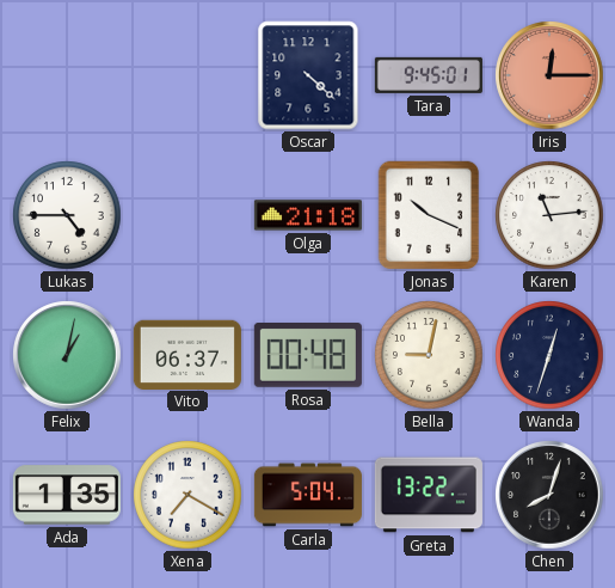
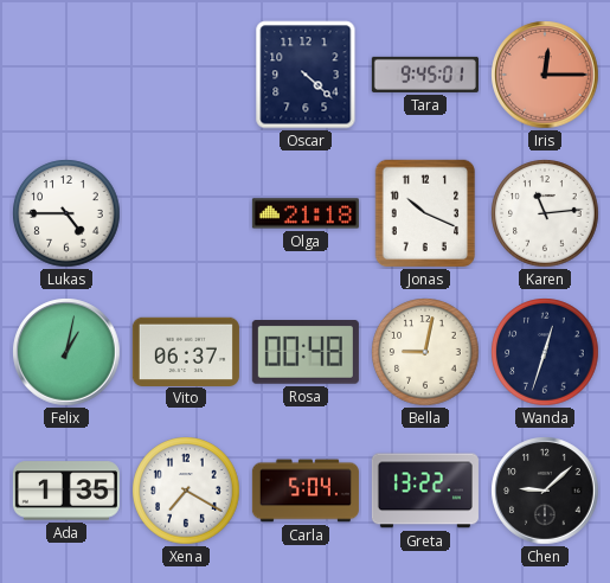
Chen: 8:03 -> 9:08 (545, 491)
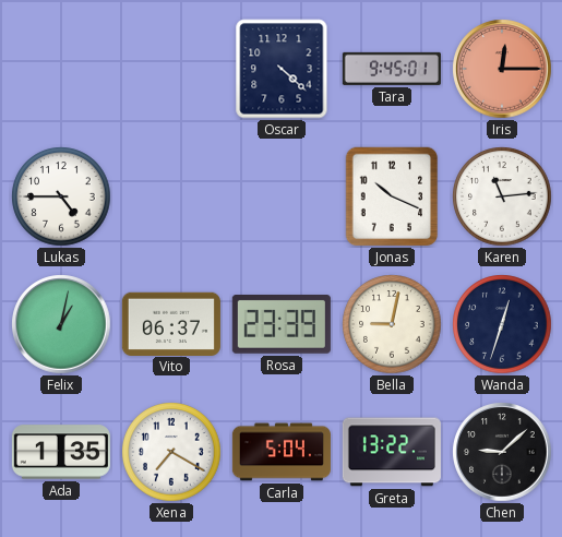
Olga: 21:18 -> none (306, 213)
Rosa: 00:48 -> 23:39 (282, 325)
